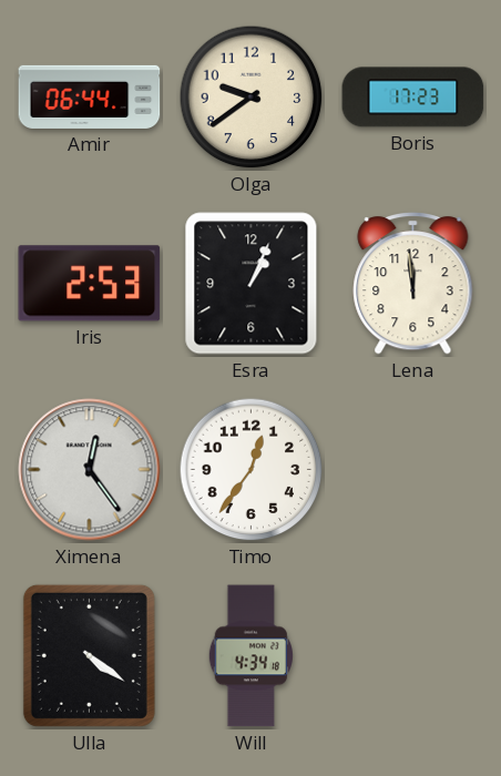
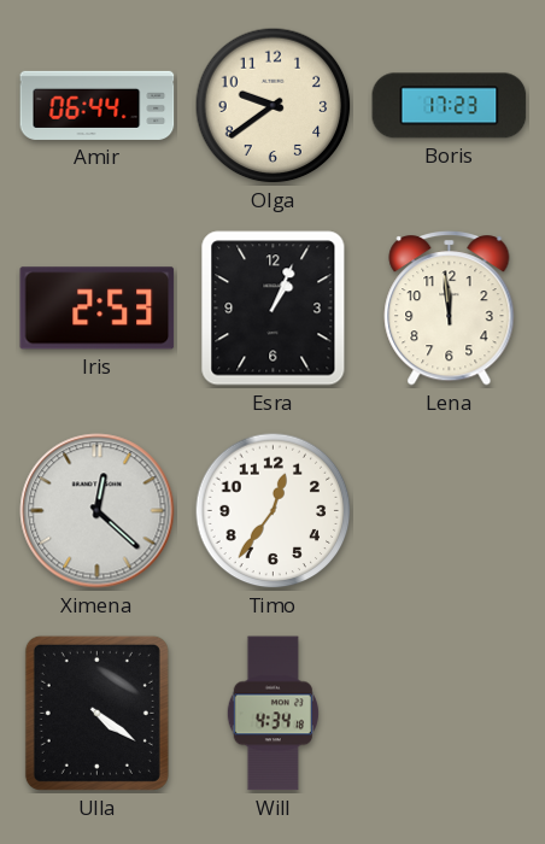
Ximena: 12:24 -> 12:22 (98, 511)
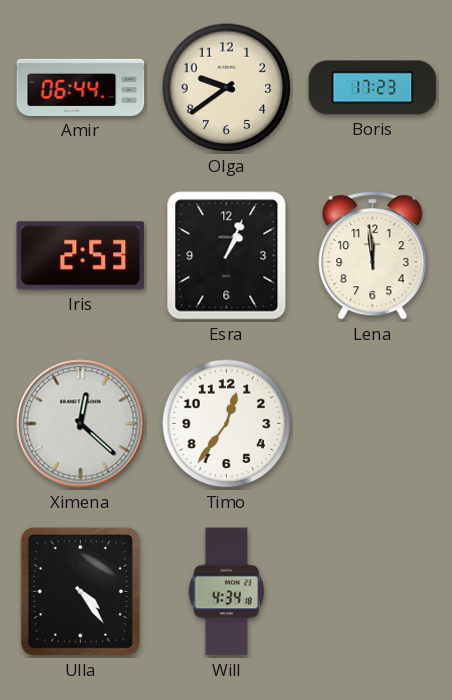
Ulla: 4:21 -> 4:24 (80, 591)
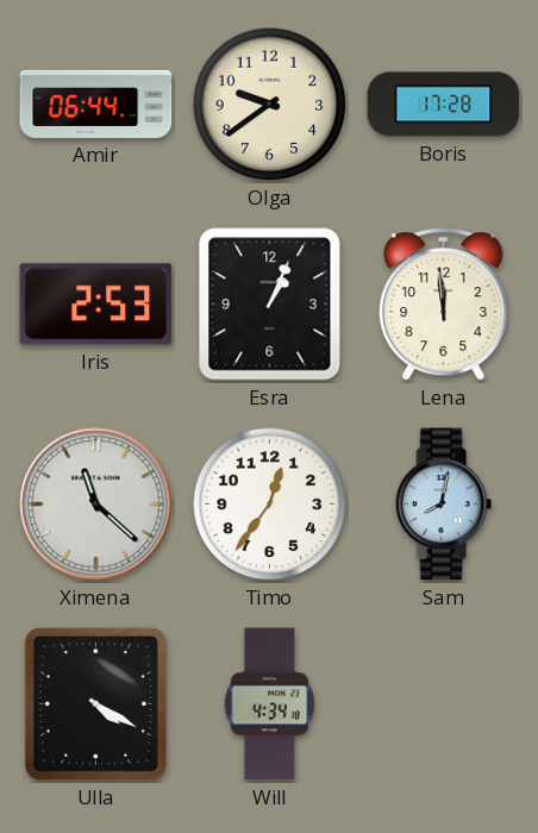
Boris: 17:23 -> 17:28 (444, 105)
Ximena: 12:22 -> 11:22 (96, 505)
Sam: none -> 8:02 (443, 505)
Ulla: 4:24 -> 4:20 (95, 703)
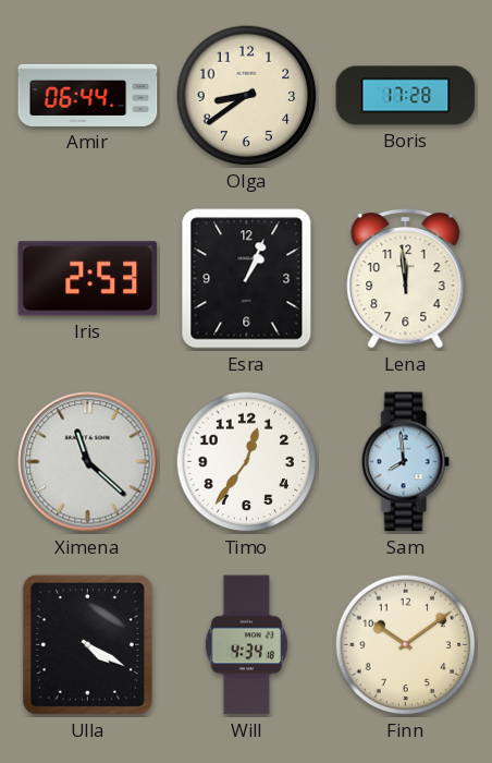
Olga: 9:39 -> 8:39 (247, 96)
Sam: 8:02 -> 7:59 (405, 462)
Finn: none -> 10:09 (406, 645)
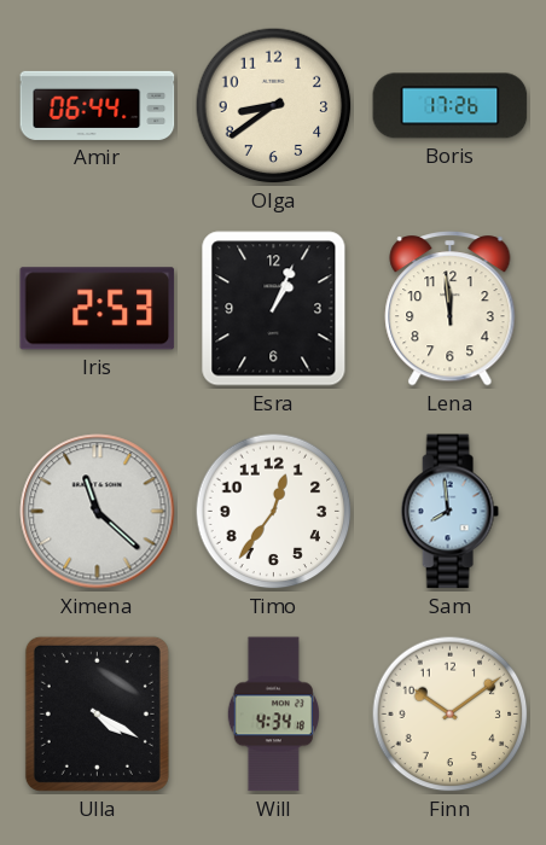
Boris: 17:28 -> 17:26 (451, 106)
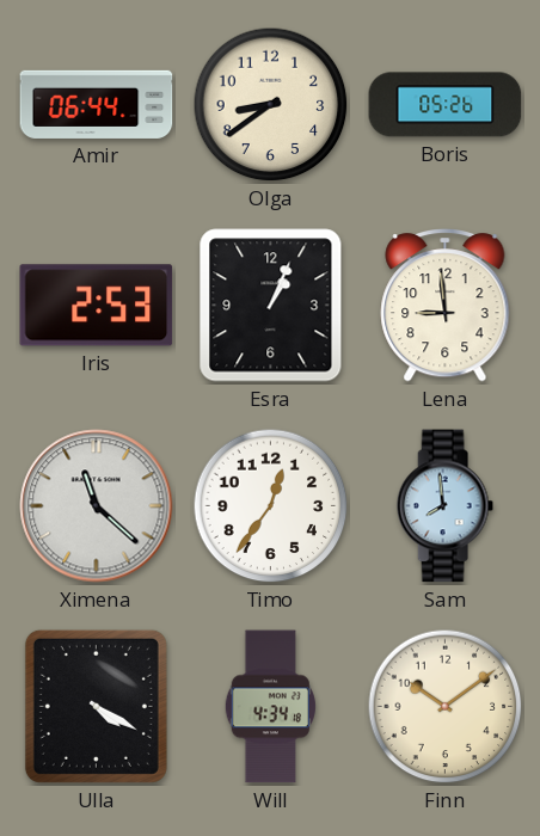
Boris: 17:26 -> 05:26 (446, 105)
Lena: 11:59 -> 8:59 (446, 306)
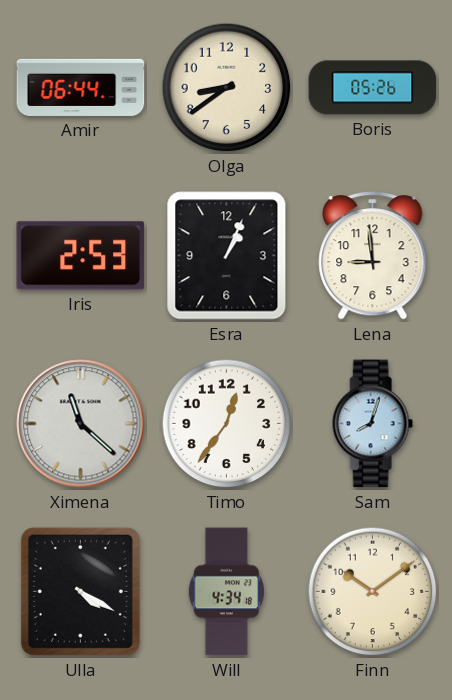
Sam: 7:59 -> 8:03 (372, 424)
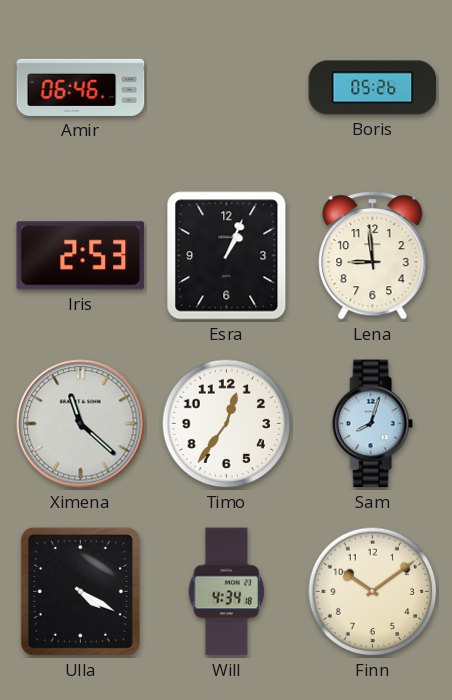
Amir: 06:44 -> 06:46 (81, 87)
Olga: 8:39 -> none (227, 88)
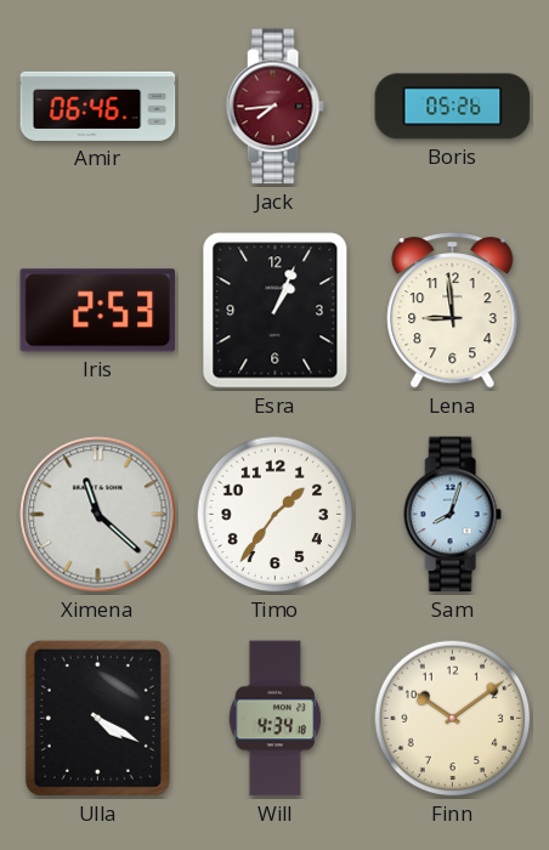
Jack: none -> 7:44 (274, 107)
Timo: 12:36 -> 1:36 (276, 515)
